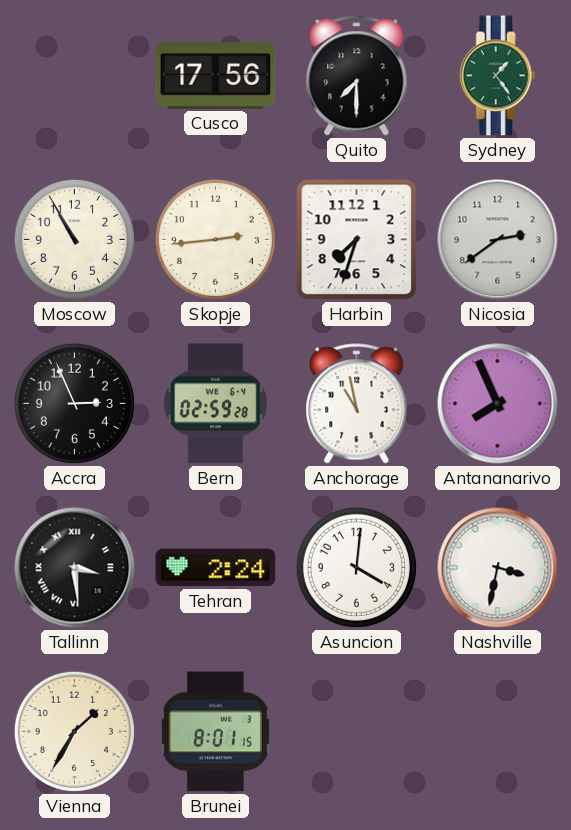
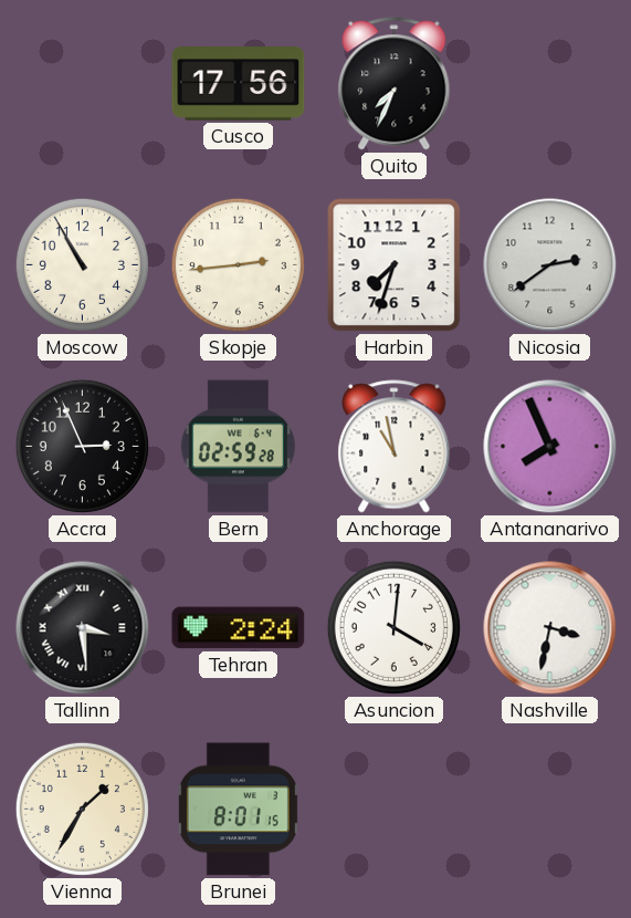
Quito: 7:30 -> 7:34 (395, 84)
Sydney: 1:24 -> none (497, 76)
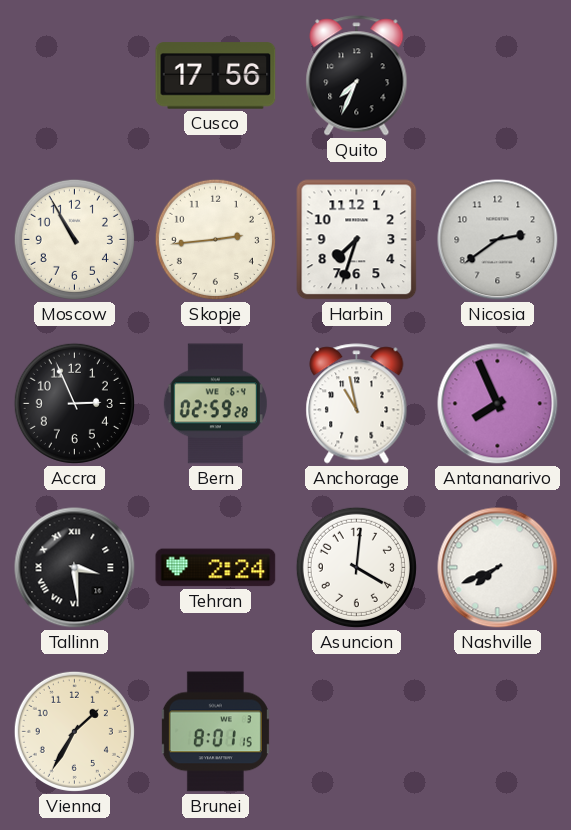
Nashville: 3:32 -> 7:41 (498, 568)
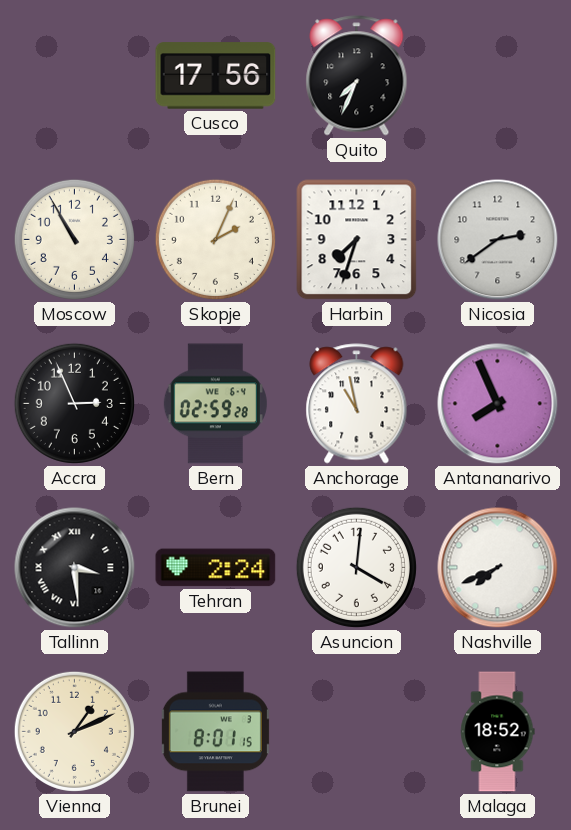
Skopje: 2:44 -> 2:04 (215, 239)
Vienna: 1:35 -> 1:11 (74, 731)
Malaga: none -> 18:52 (498, 732)
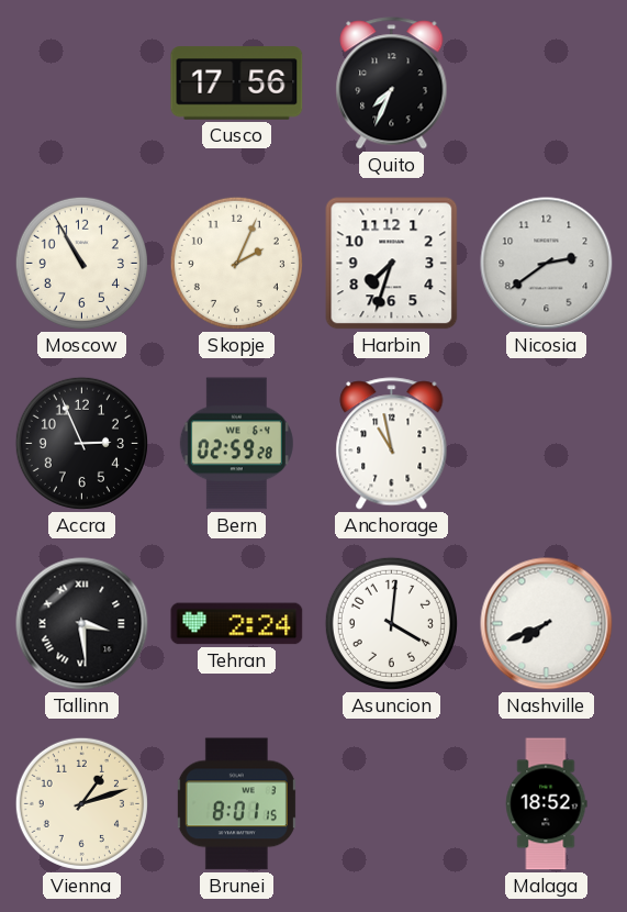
Antananarivo: 7:56 -> none (498, 404)
Vienna: 1:11 -> 1:12 (81, 803)
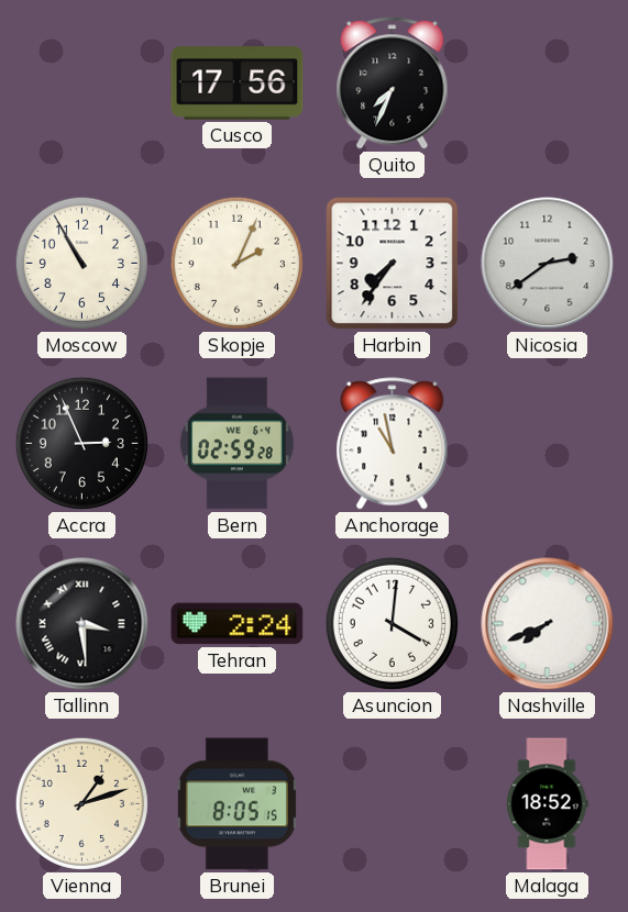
Harbin: 7:33 -> 7:36 (393, 264)
Brunei: 8:01 -> 8:05 (236, 804)
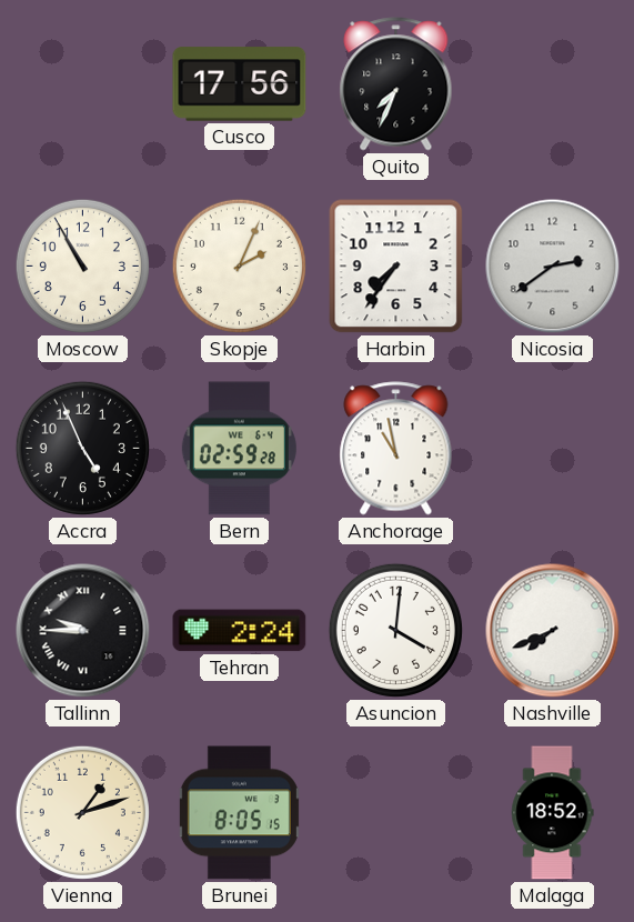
Accra: 2:56 -> 4:56 (82, 448)
Tallinn: 3:29 -> 9:45 (83, 631)
